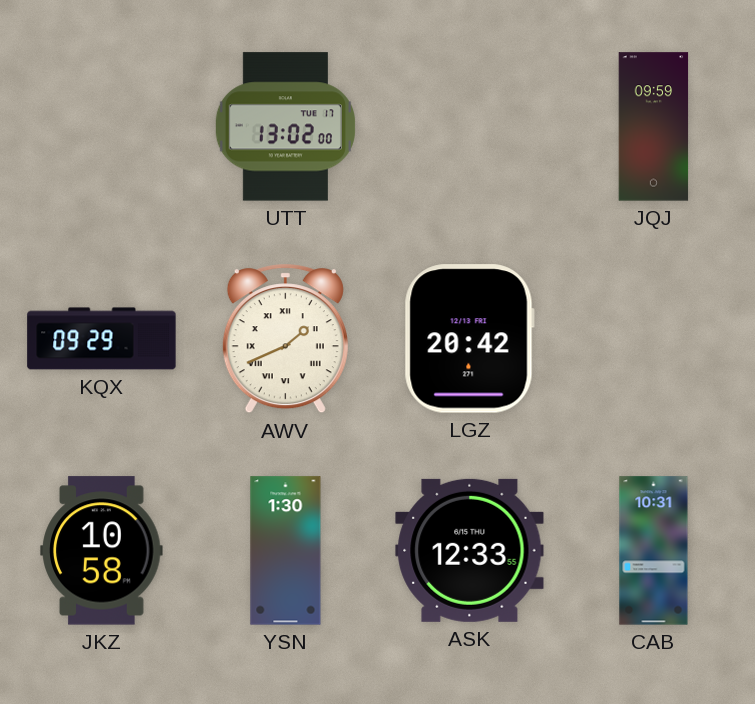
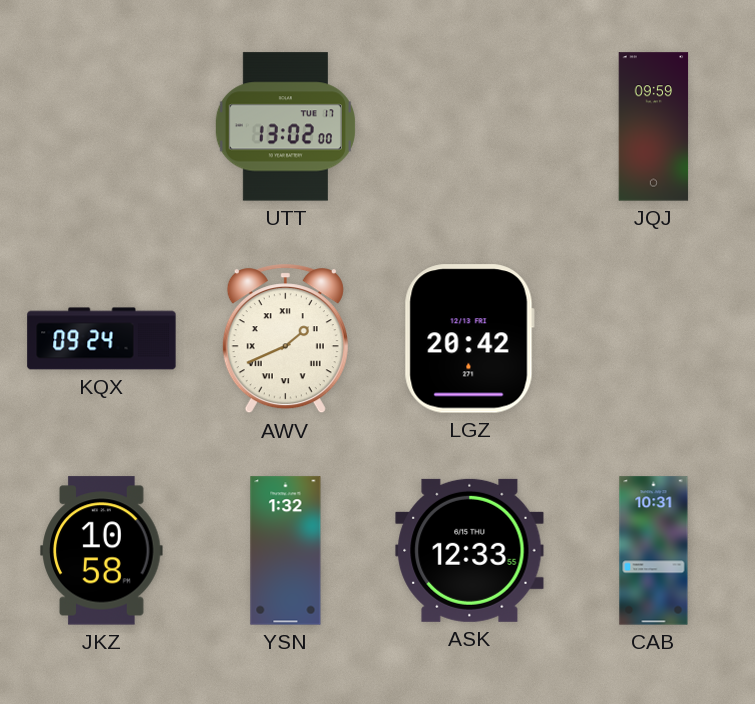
KQX: 09:29 -> 09:24 (102, 339)
YSN: 1:30 -> 1:32 (286, 551)
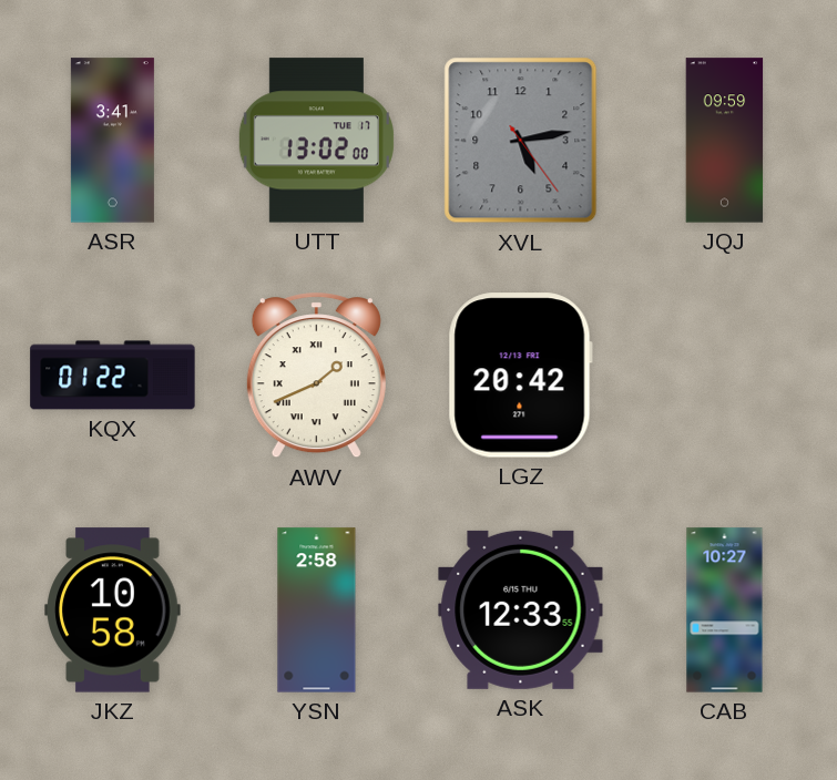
ASR: none -> 3:41 (112, 141)
XVL: none -> 5:13 (521, 141)
KQX: 09:24 -> 01:22 (113, 376)
YSN: 1:32 -> 2:58 (317, 610)
CAB: 10:31 -> 10:27 (725, 610)
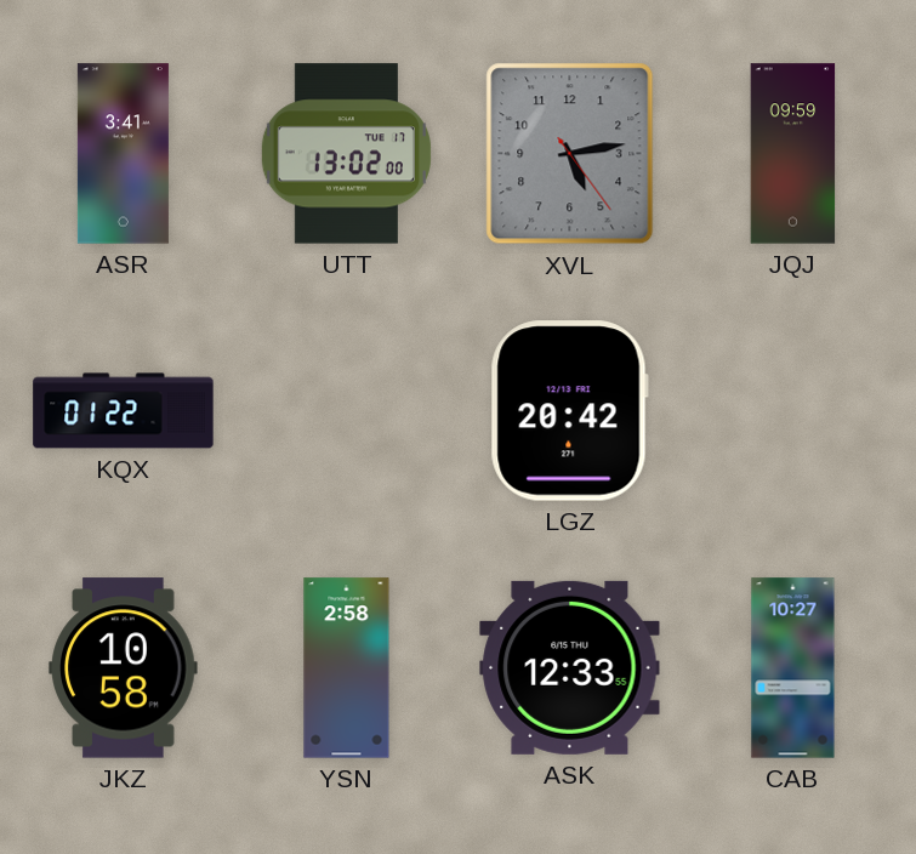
AWV: 1:41 -> none (316, 376)
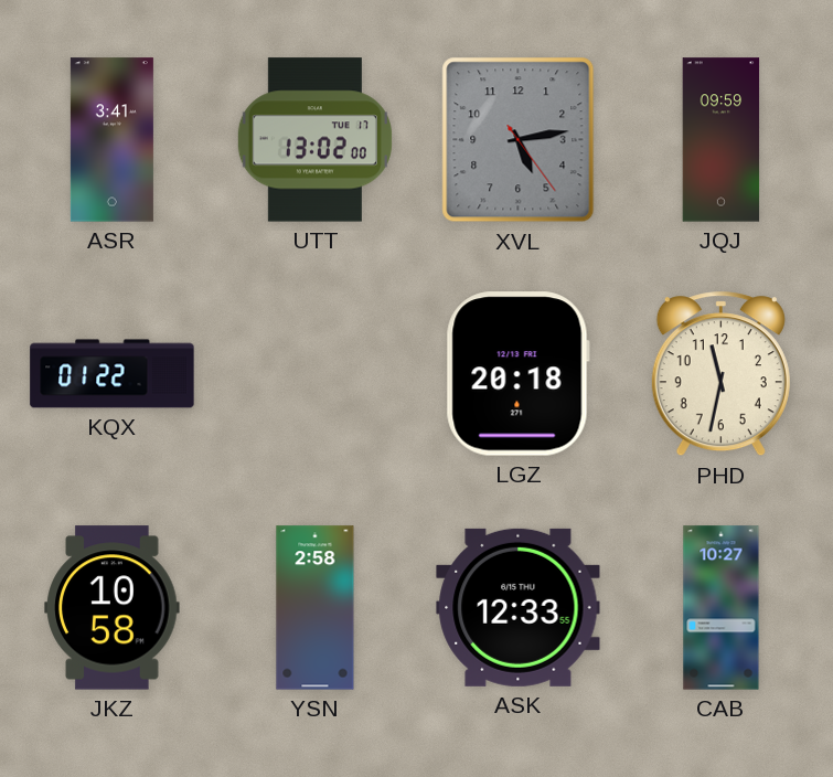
LGZ: 20:42 -> 20:18 (517, 374)
PHD: none -> 11:32 (720, 374)
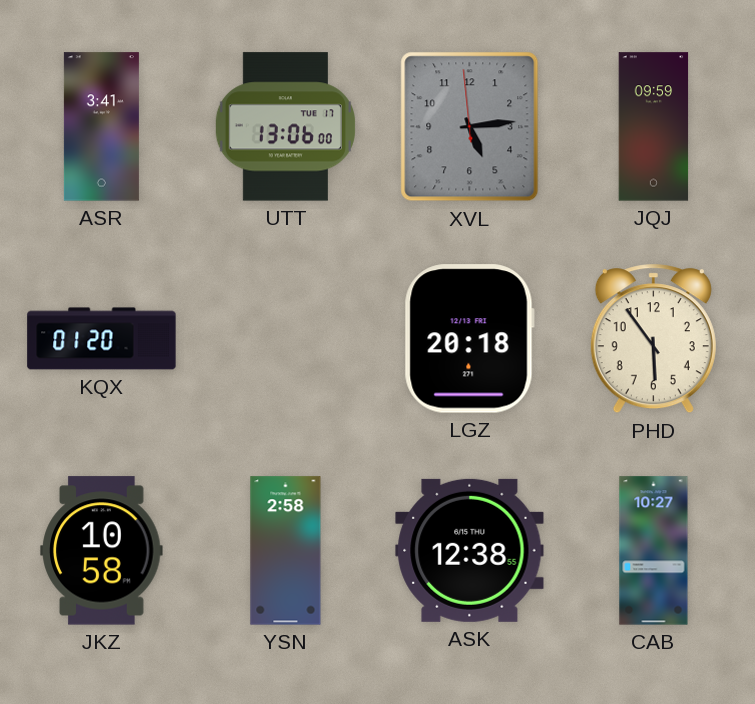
UTT: 13:02 -> 13:06 (285, 127)
XVL: 5:13:24 -> 5:13:59 (470, 127)
KQX: 01:22 -> 01:20 (102, 339)
PHD: 11:32 -> 5:54 (653, 339)
ASK: 12:33 -> 12:38 (470, 550)
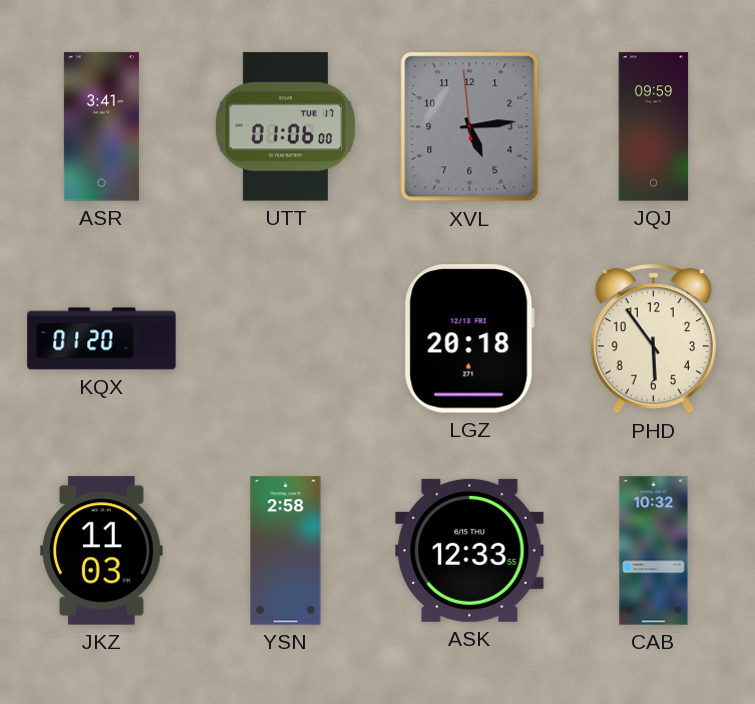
UTT: 13:06 -> 01:06 (285, 127)
JKZ: 10:58 -> 11:03 (102, 551)
ASK: 12:38 -> 12:33 (470, 550)
CAB: 10:27 -> 10:32 (654, 551)
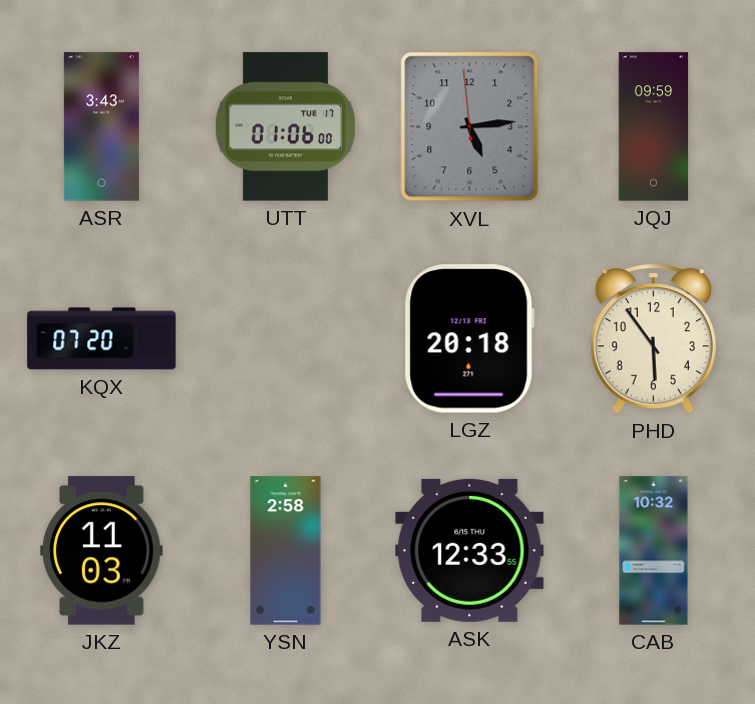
ASR: 3:41 -> 3:43 (101, 127)
KQX: 01:20 -> 07:20 (102, 339)
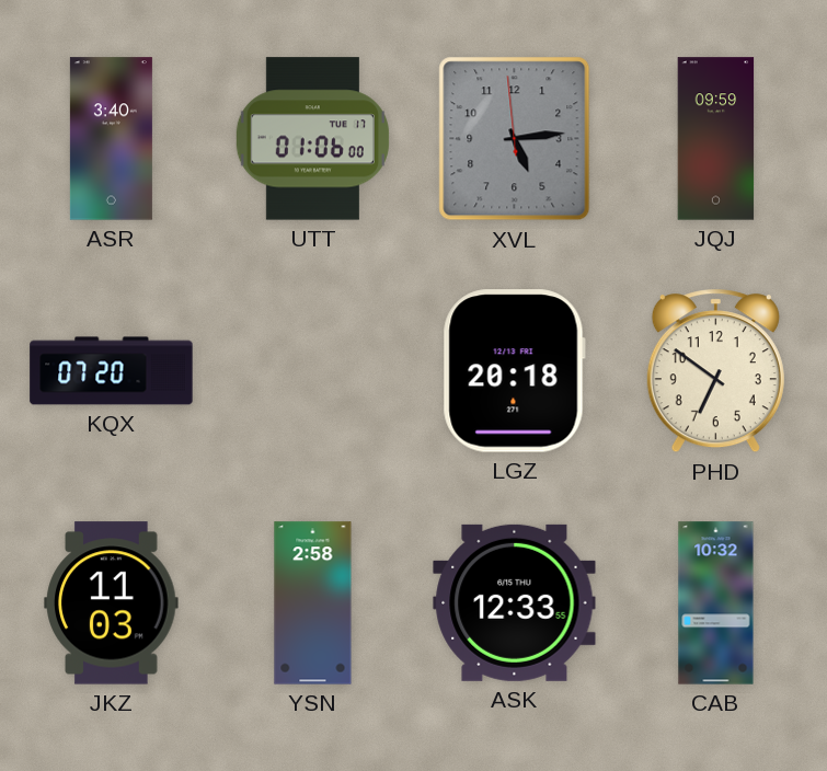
ASR: 3:43 -> 3:40 (111, 139)
PHD: 5:54 -> 6:51 (715, 371)
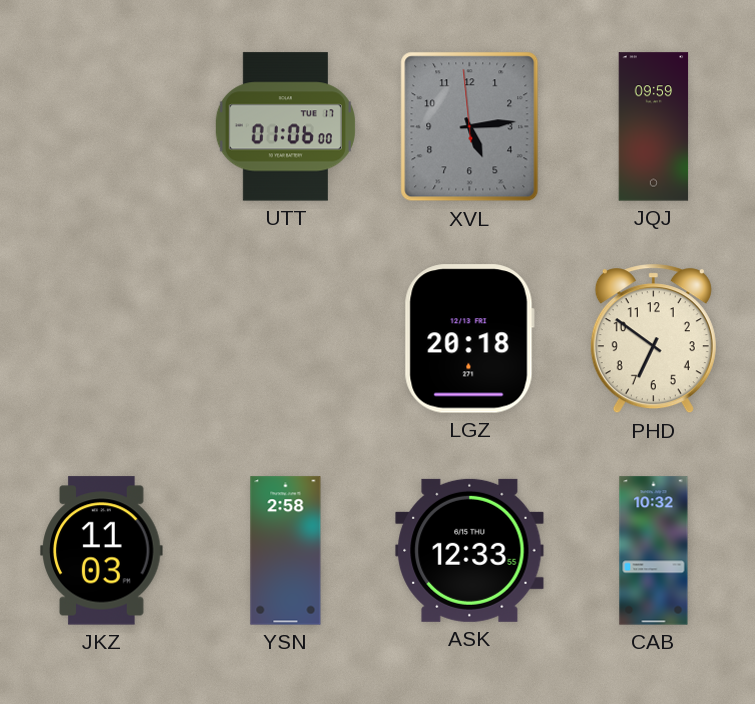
ASR: 3:40 -> none (111, 139)
KQX: 07:20 -> none (112, 371)
